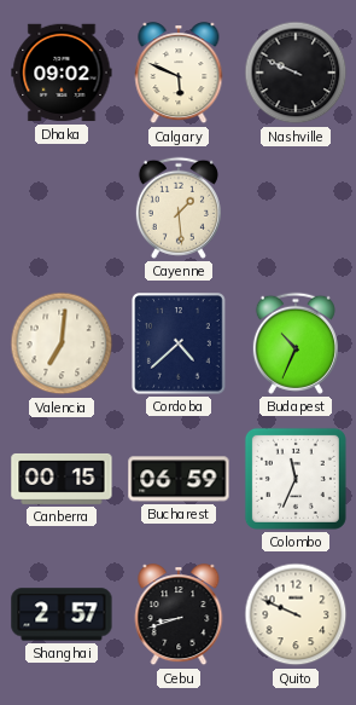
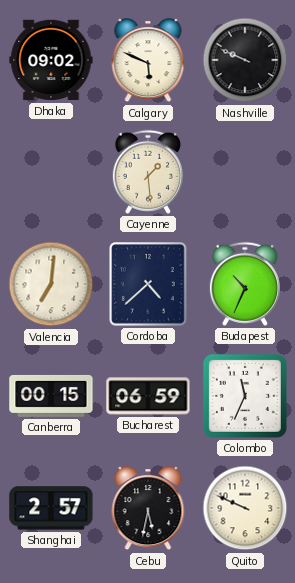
Cebu: 8:42 -> 5:32 (148, 509)
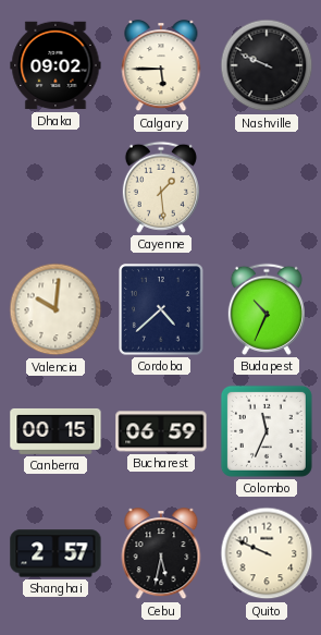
Calgary: 5:49 -> 5:45 (161, 66)
Valencia: 7:01 -> 10:01 (55, 309)
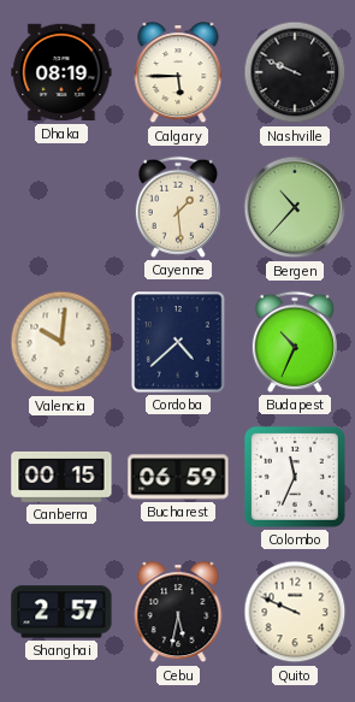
Dhaka: 09:02 -> 08:19 (61, 72)
Bergen: none -> 10:37 (295, 207)
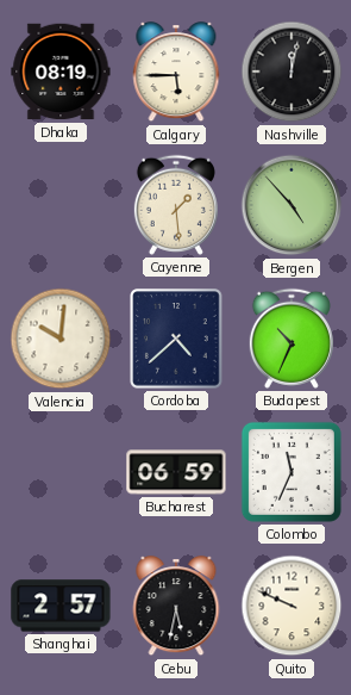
Nashville: 9:49 -> 12:02 (292, 72)
Bergen: 10:37 -> 4:53 (292, 205)
Canberra: 00:15 -> none (61, 477)
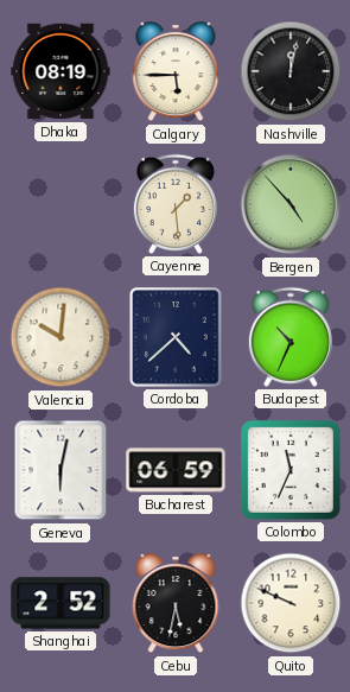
Geneva: none -> 6:02 (61, 470)
Shanghai: 2:57 -> 2:52 (61, 603)
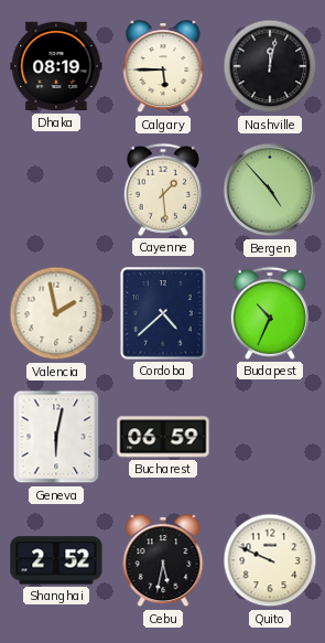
Valencia: 10:01 -> 1:58 (56, 313)
Colombo: 11:34 -> none (291, 470)
